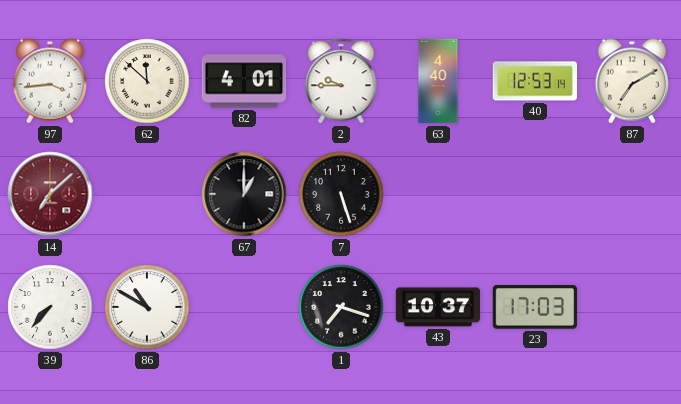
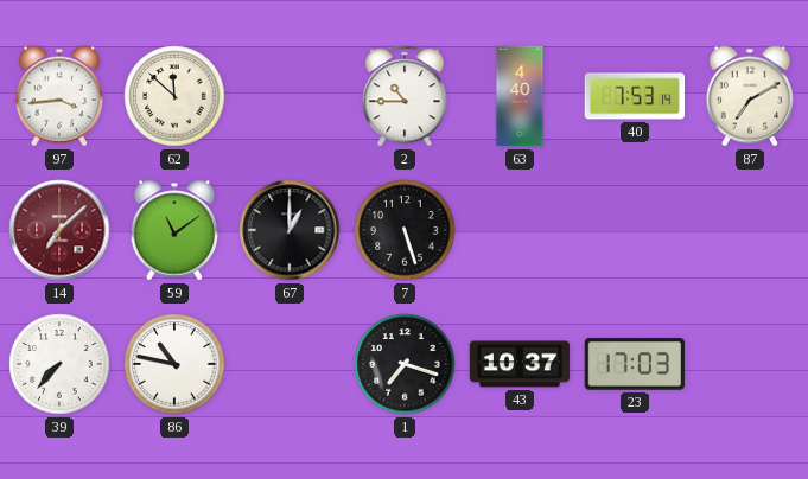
82: 4:01 -> none (244, 81)
2: 9:45 -> 10:45 (405, 96)
40: 12:53 -> 7:53 (635, 96)
59: none -> 11:09 (173, 230)
86: 10:50 -> 10:47 (174, 364)
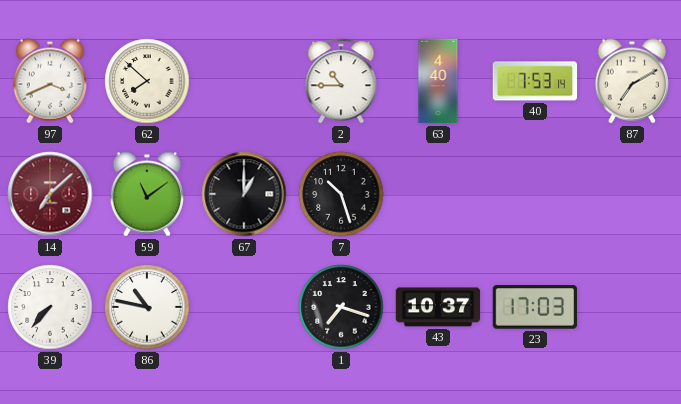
97: 3:44 -> 3:41 (49, 81)
62: 11:52 -> 7:52 (147, 81)
7: 5:27 -> 10:27 (341, 194)
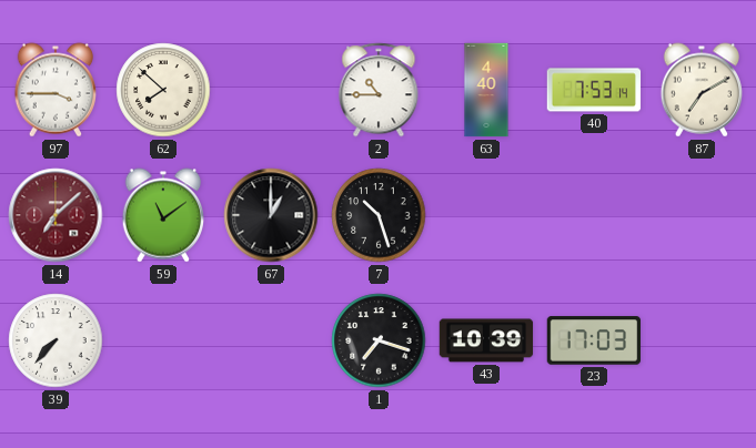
97: 3:41 -> 3:45 (54, 90)
86: 10:47 -> none (147, 307)
43: 10:37 -> 10:39 (486, 340)
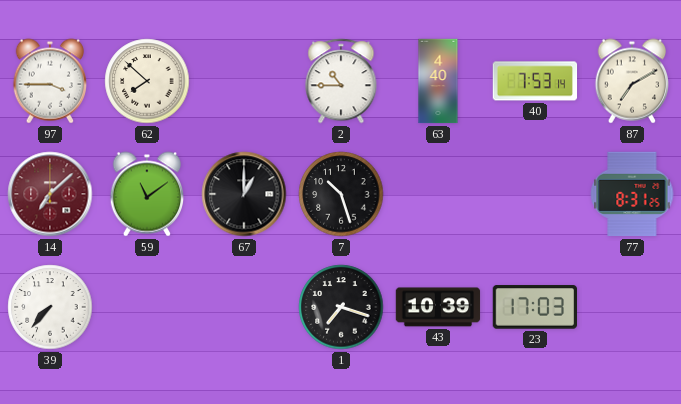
77: none -> 8:31 (632, 194)
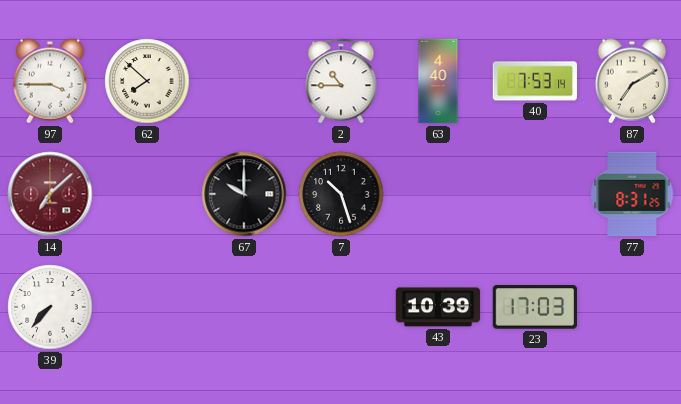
59: 11:09 -> none (146, 194)
67: 1:00 -> 10:00 (244, 194)
1: 7:18 -> none (341, 307)
